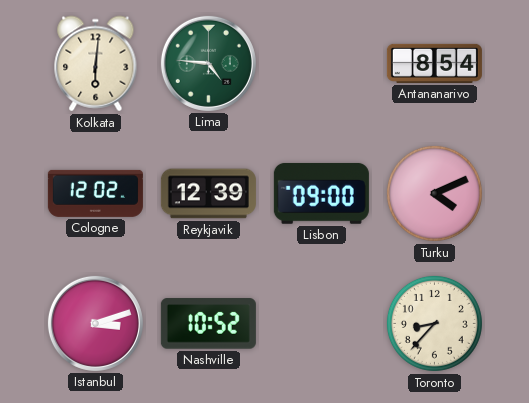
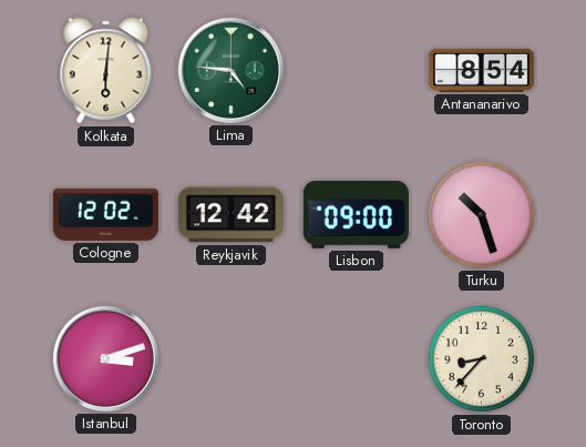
Reykjavik: 12:39 -> 12:42 (230, 215)
Turku: 4:11 -> 10:27 (481, 214)
Nashville: 10:52 -> none (208, 324)
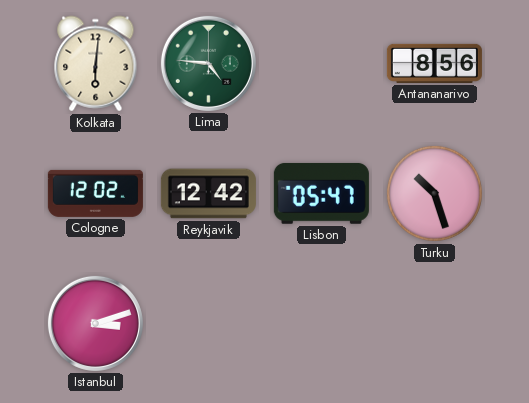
Antananarivo: 8:54 -> 8:56 (434, 63)
Lisbon: 09:00 -> 05:47 (321, 193)
Toronto: 8:37 -> none (481, 358)
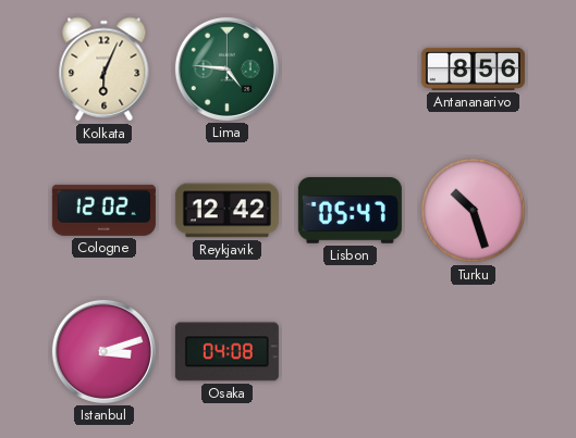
Kolkata: 6:01 -> 6:04 (105, 70)
Osaka: none -> 04:08 (226, 352)
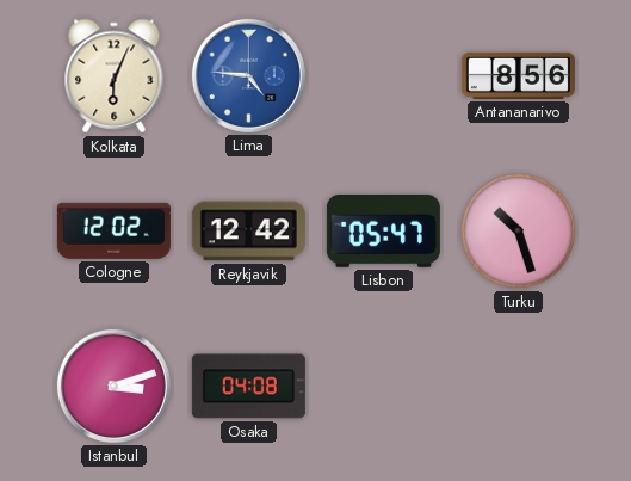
Lima dial: green -> blue (248, 75)
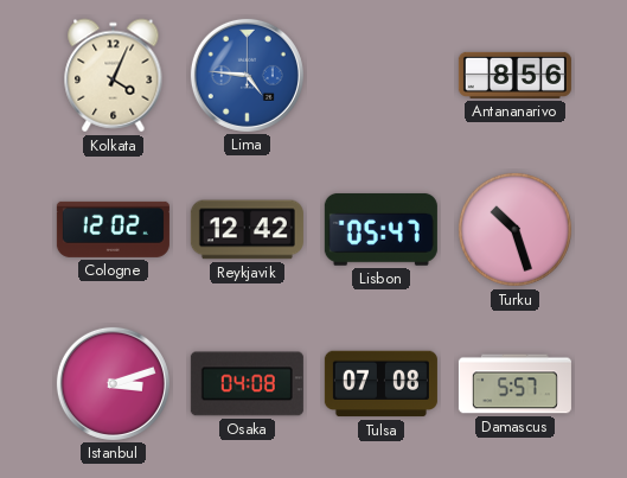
Kolkata: 6:04 -> 4:04 (114, 76)
Tulsa: none -> 07:08 (380, 384)
Damascus: none -> 5:57 (514, 384)
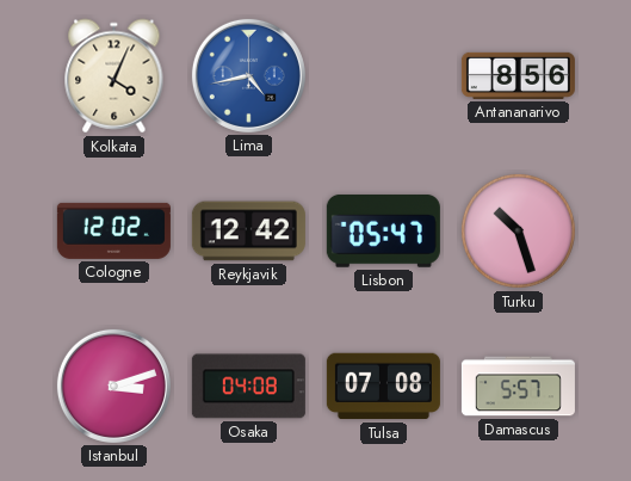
Lima: 4:46 -> 4:43 (248, 75)
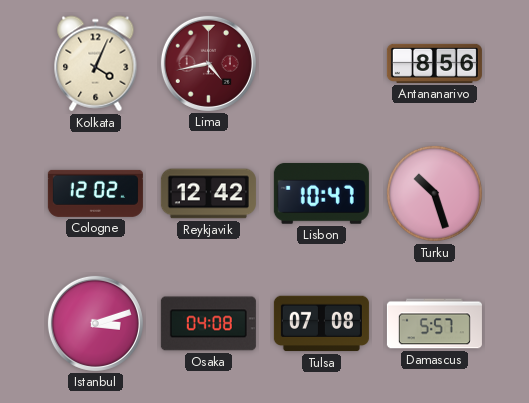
Lima dial: blue -> burgundy (208, 63)
Lisbon: 05:47 -> 10:47 (321, 193)
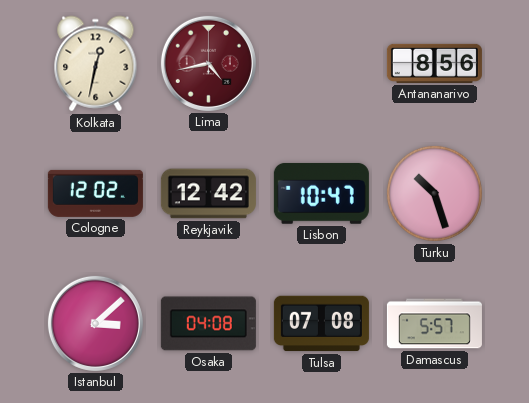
Kolkata: 4:04 -> 12:32 (96, 64)
Istanbul: 3:12 -> 3:08 (95, 323)
